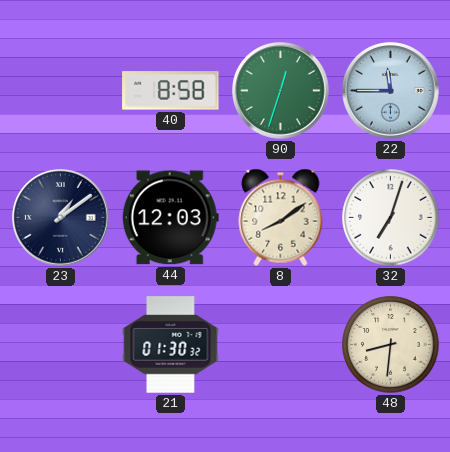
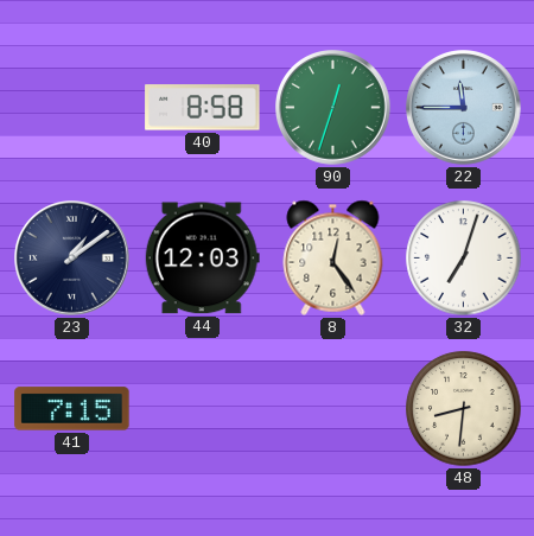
8: 8:09 -> 12:24 (333, 257)
41: none -> 7:15 (72, 409)
21: 01:30 -> none (171, 345)
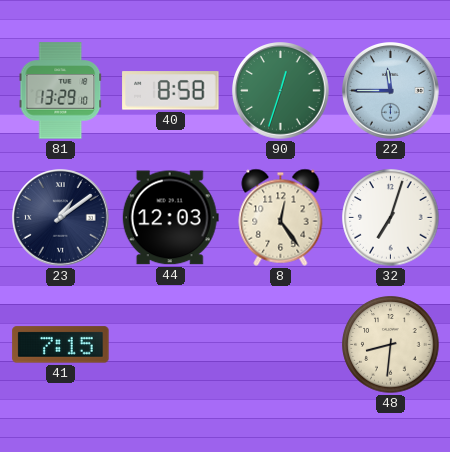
81: none -> 13:29 (61, 91)
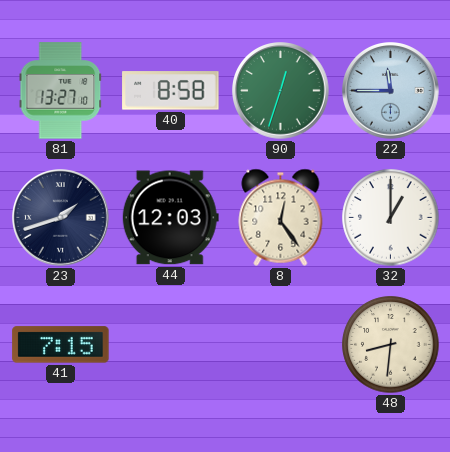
81: 13:29 -> 13:27 (61, 91)
23: 1:09 -> 1:42 (61, 218)
32: 7:03 -> 1:00 (391, 218)
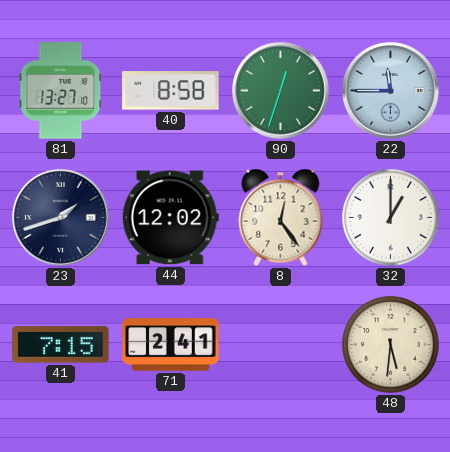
44: 12:03 -> 12:02 (170, 218)
71: none -> 2:41 (171, 345)
48: 8:31 -> 5:31 (391, 345)
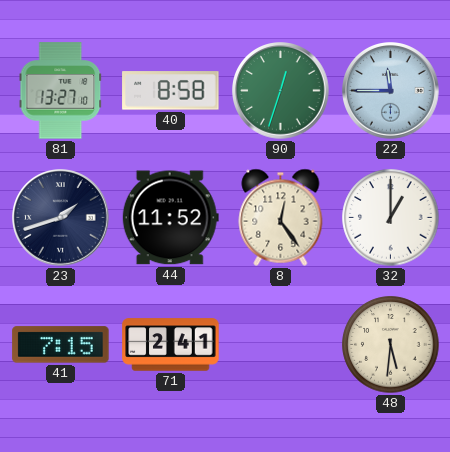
44: 12:02 -> 11:52 (170, 218)
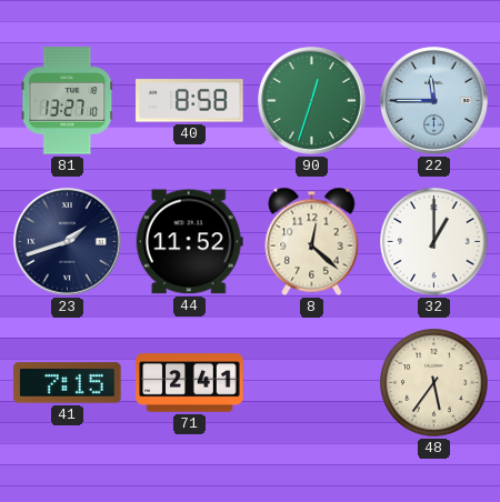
8: 12:24 -> 12:22 (312, 241)
48: 5:31 -> 5:36 (434, 383)
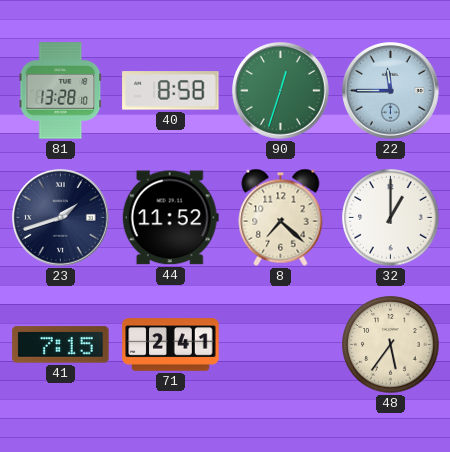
81: 13:27 -> 13:28 (61, 91)
8: 12:22 -> 7:22 (281, 217)
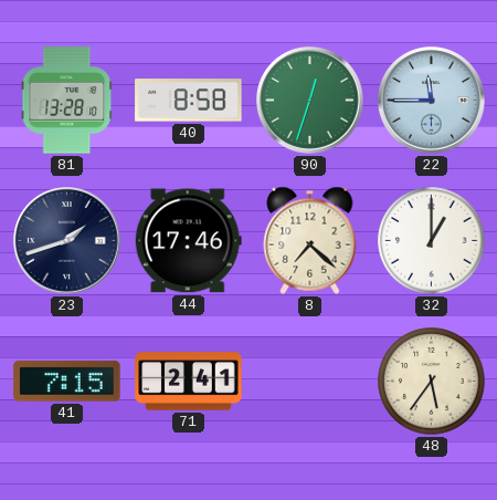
44: 11:52 -> 17:46 (188, 241)
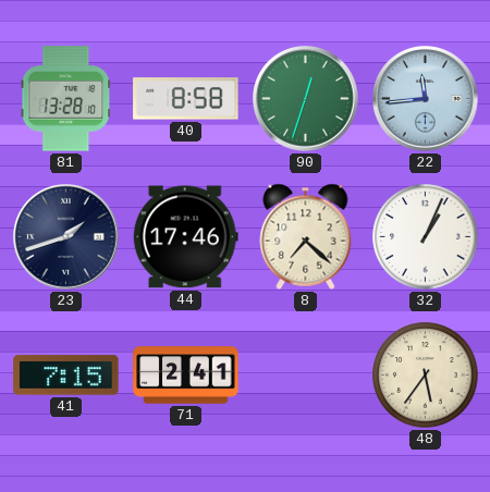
22: 11:45 -> 11:44 (426, 99)
32: 1:00 -> 1:04 (426, 237)
